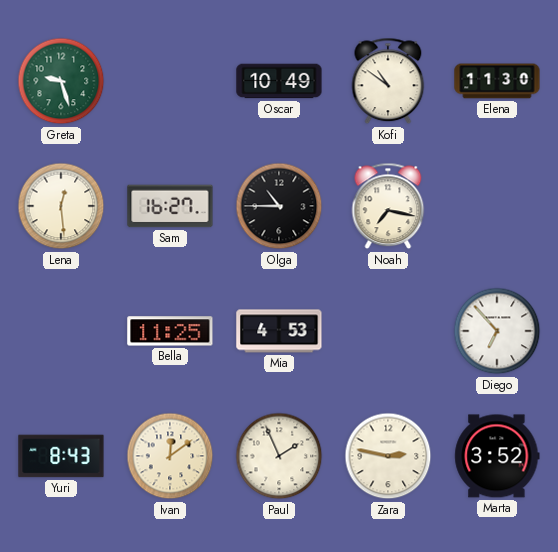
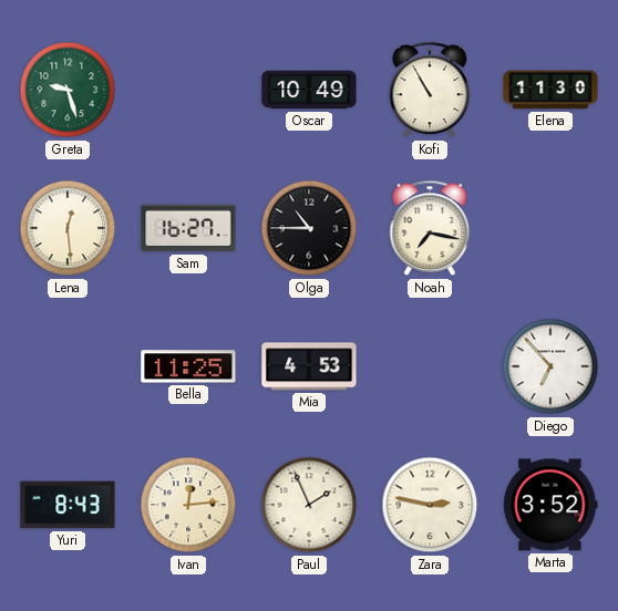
Kofi: 10:51 -> 10:55 (430, 90)
Ivan: 12:09 -> 12:14 (188, 505)
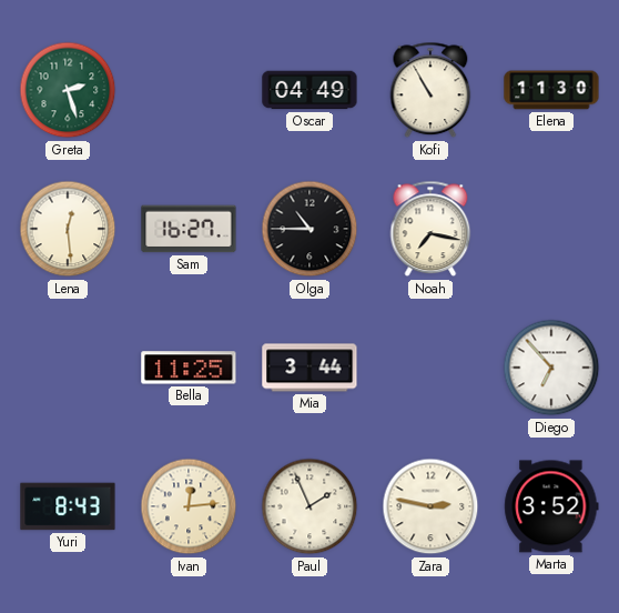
Greta: 9:27 -> 2:27 (68, 90)
Oscar: 10:49 -> 04:49 (309, 90)
Mia: 4:53 -> 3:44 (309, 368)
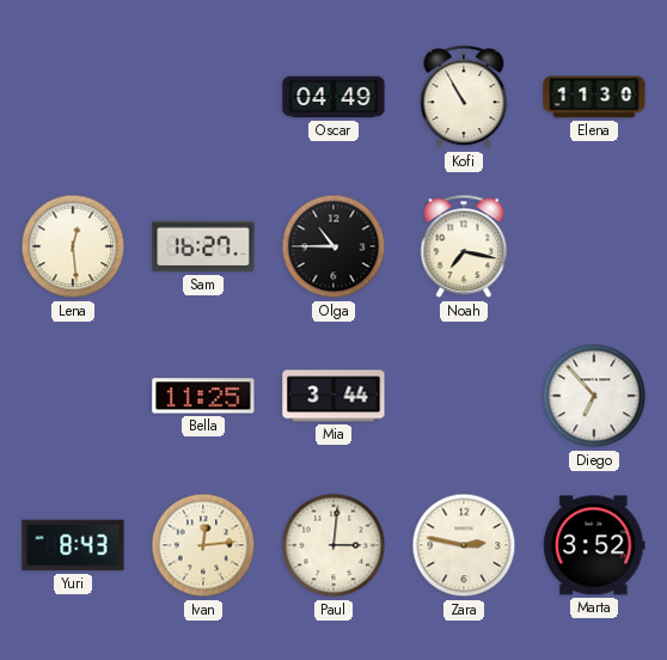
Greta: 2:27 -> none (68, 90)
Paul: 1:56 -> 3:01 (333, 545)
